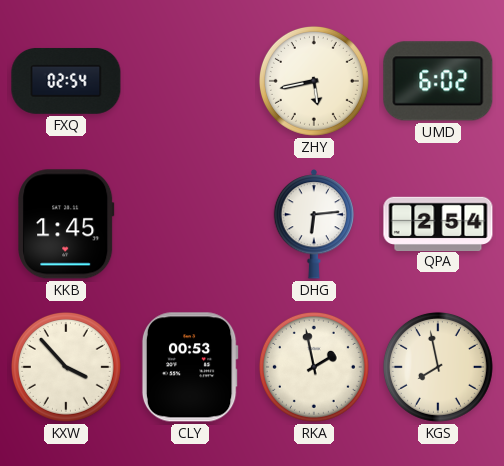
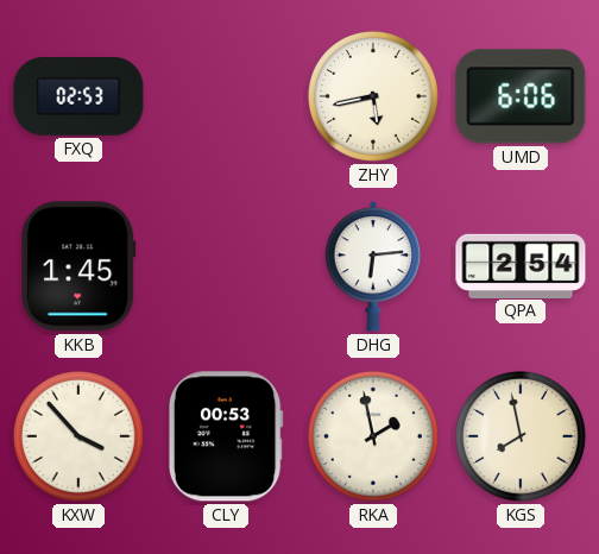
FXQ: 02:54 -> 02:53 (78, 96)
UMD: 6:02 -> 6:06 (521, 96)
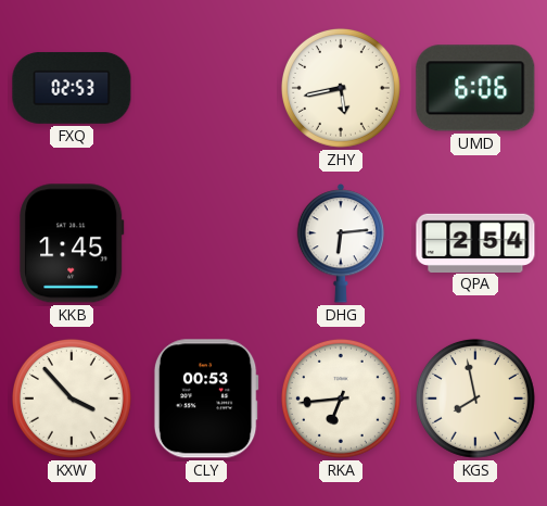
RKA: 1:58 -> 6:44 (341, 399)
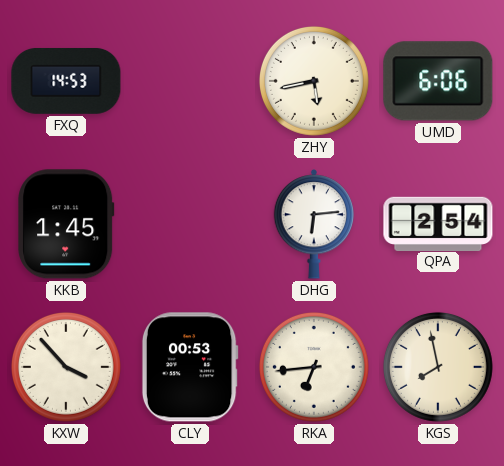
FXQ: 02:53 -> 14:53 (66, 81)
